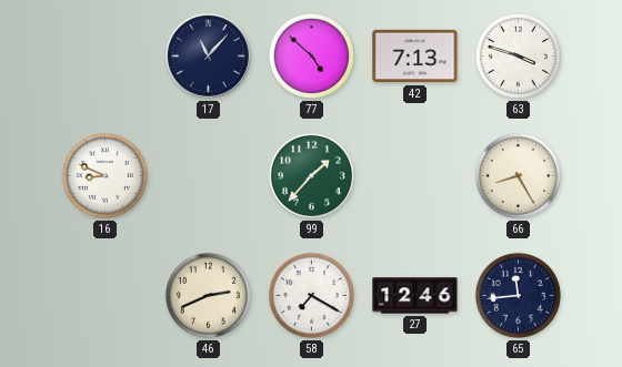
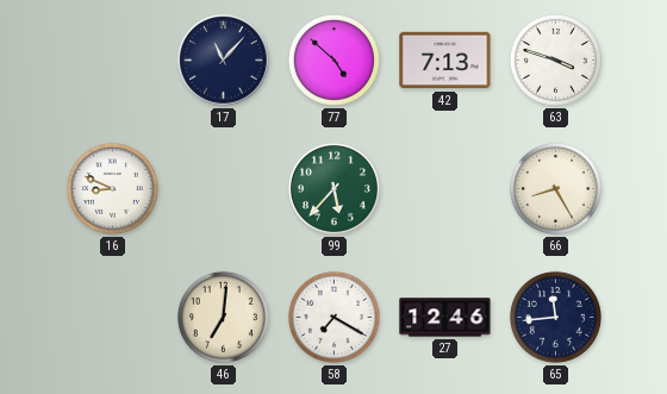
99: 1:37 -> 5:37 (333, 188)
46: 2:41 -> 7:01 (223, 317)
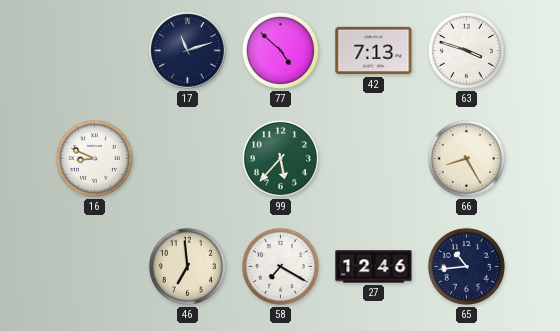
17: 11:07 -> 11:12 (188, 51)
46: 7:01 -> 6:59 (187, 266)
65: 11:44 -> 10:44 (466, 266)
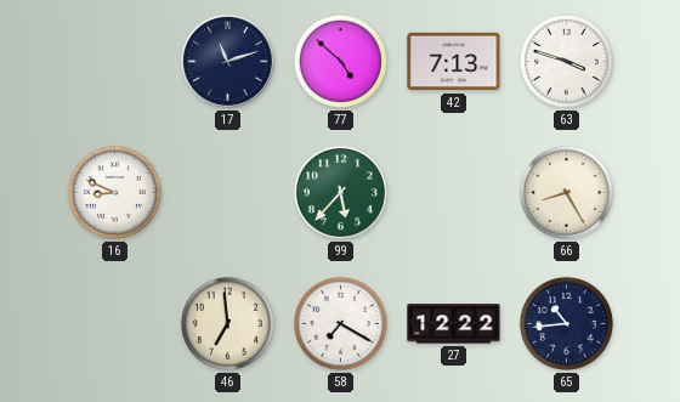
27: 12:46 -> 12:22 (454, 324)
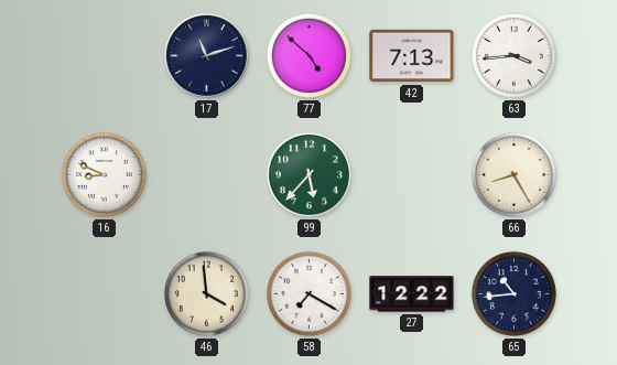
63: 3:48 -> 3:44 (513, 55)
46: 6:59 -> 3:59 (206, 293)
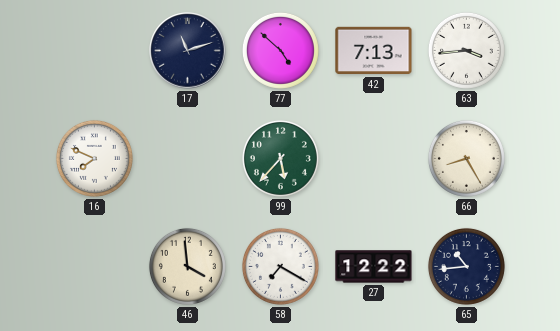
16: 8:49 -> 7:49 (94, 158)
